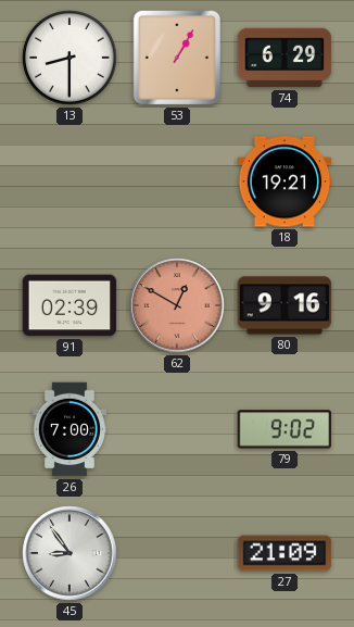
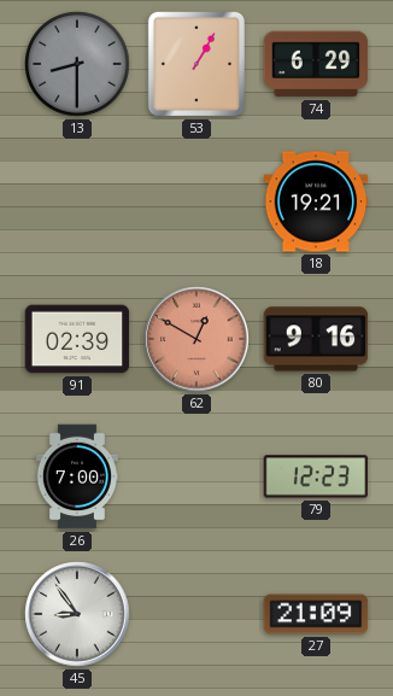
13 dial: white -> grey (77, 64)
79: 9:02 -> 12:23 (316, 476)
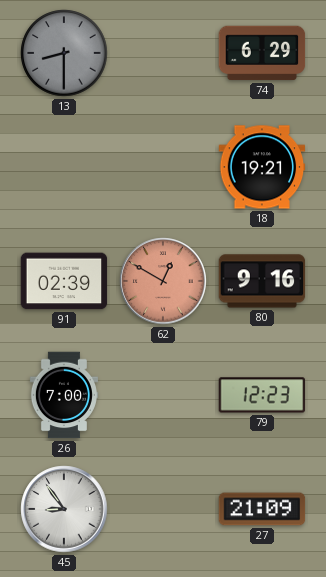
53: 1:05 -> none (195, 64)
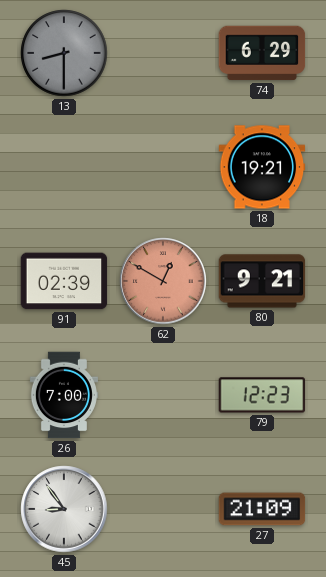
80: 9:16 -> 9:21 (262, 281)
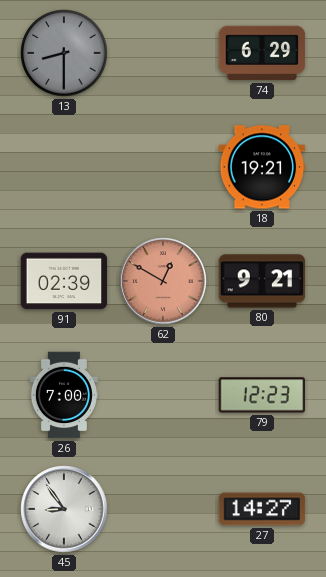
27: 21:09 -> 14:27 (262, 509)
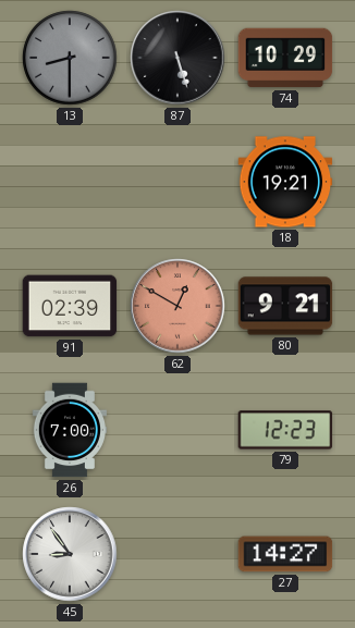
87: none -> 5:27 (177, 58)
74: 6:29 -> 10:29 (285, 58)
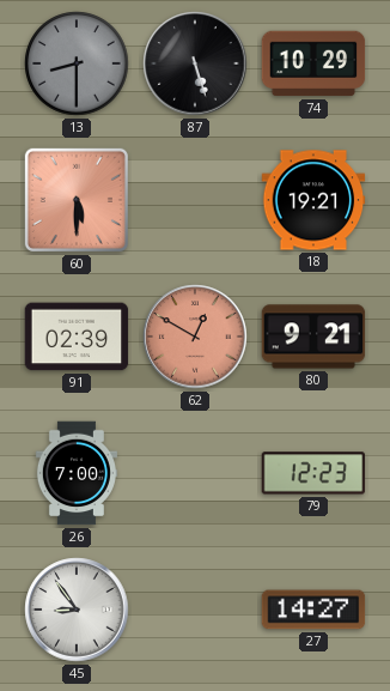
60: none -> 5:30 (77, 200)
